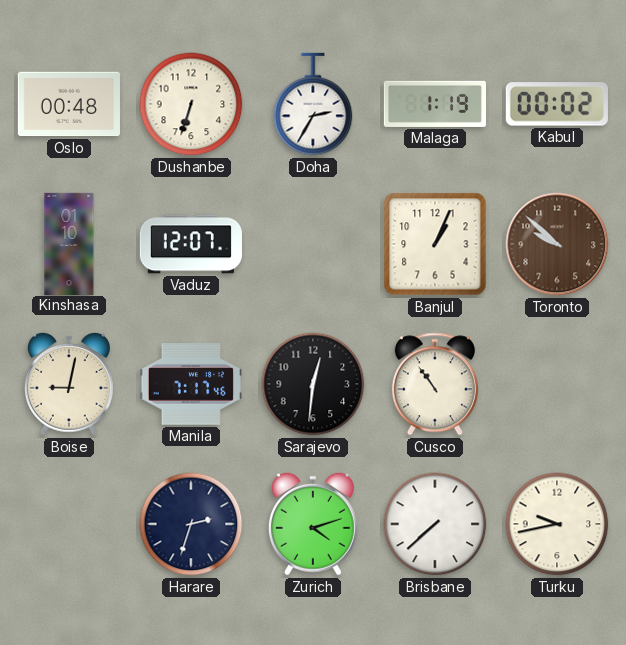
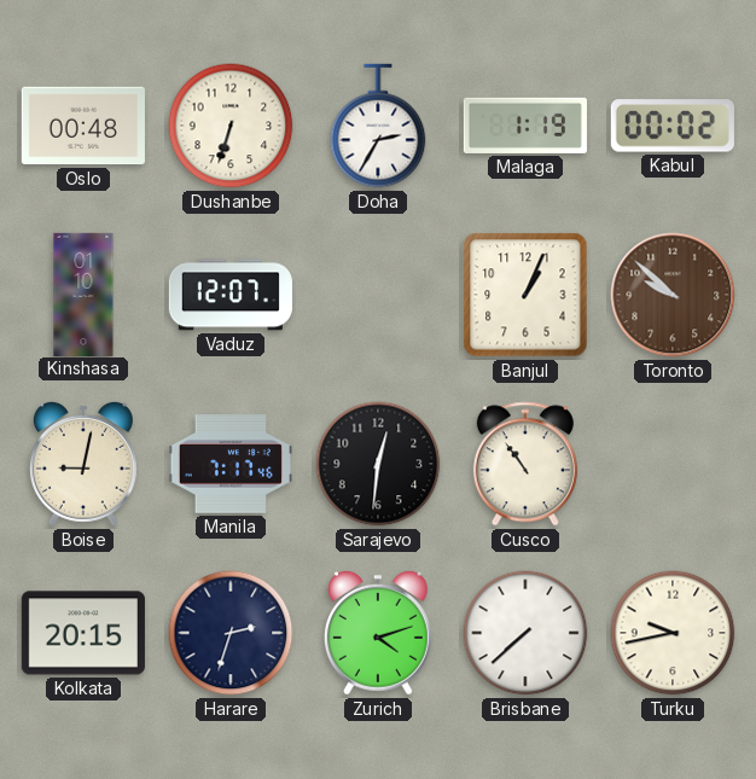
Kolkata: none -> 20:15 (83, 633)
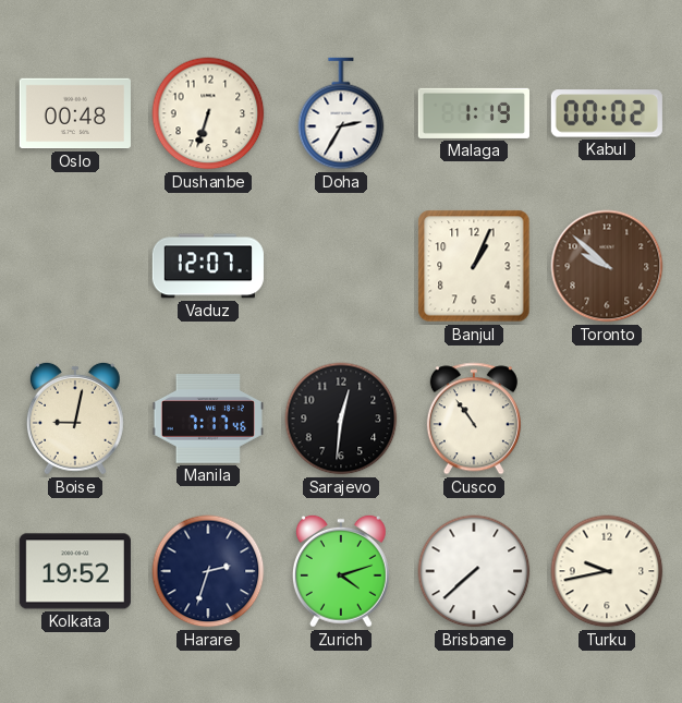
Kinshasa: 01:10 -> none (83, 293)
Kolkata: 20:15 -> 19:52 (75, 571)
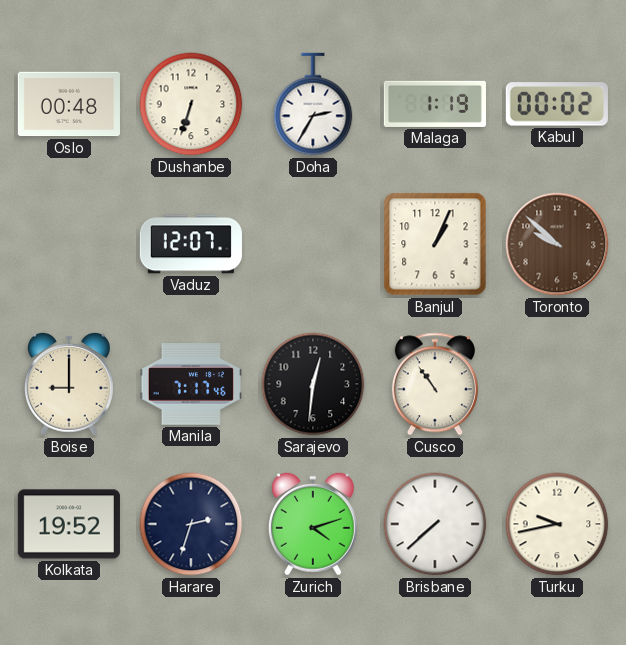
Boise: 9:02 -> 9:00 (69, 384)
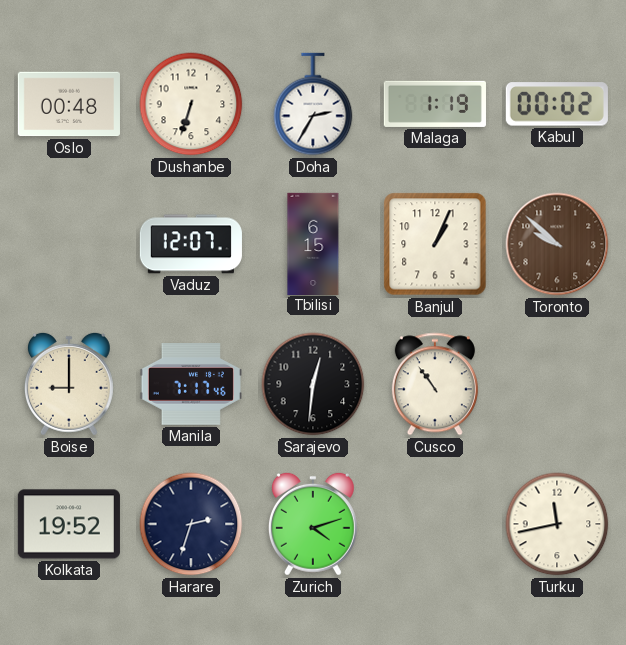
Tbilisi: none -> 6:15 (313, 243)
Brisbane: 7:38 -> none (435, 524)
Turku: 9:43 -> 11:43 (557, 524)
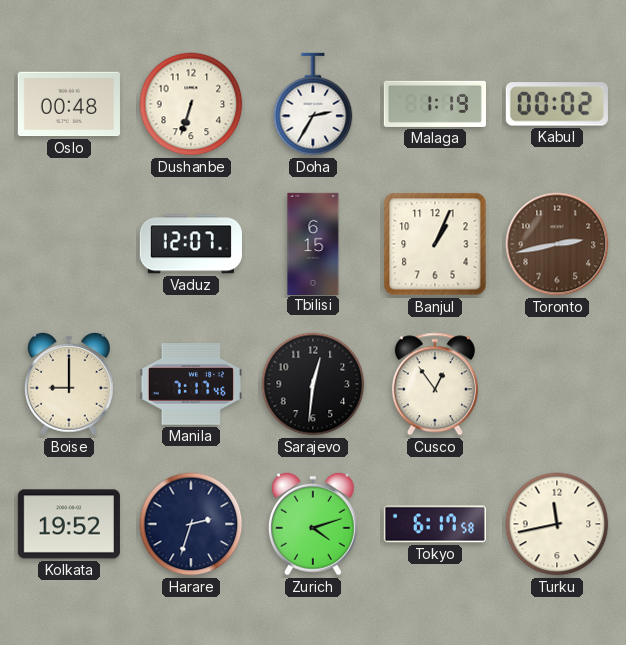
Toronto: 9:52 -> 2:43 (557, 244)
Cusco: 10:54 -> 12:54 (435, 384)
Tokyo: none -> 6:17 (435, 524)
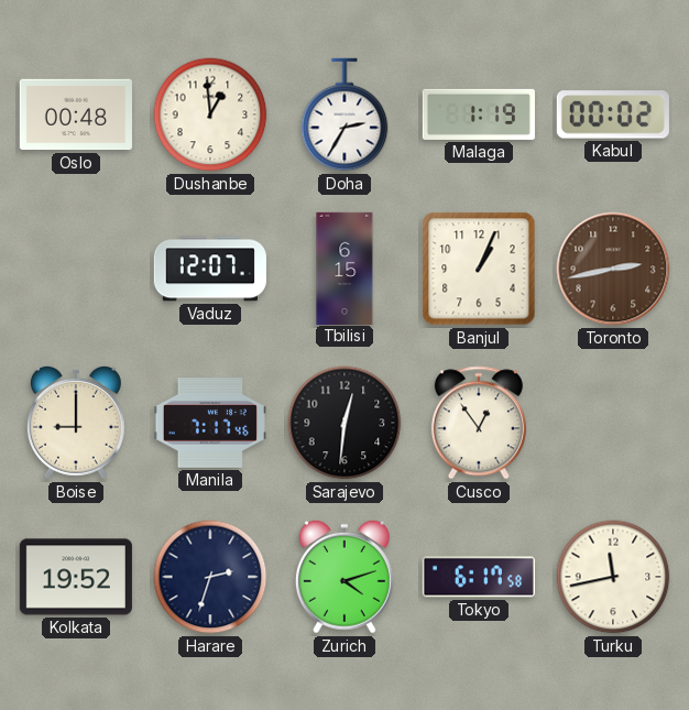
Dushanbe: 6:33 -> 12:59 (210, 114)
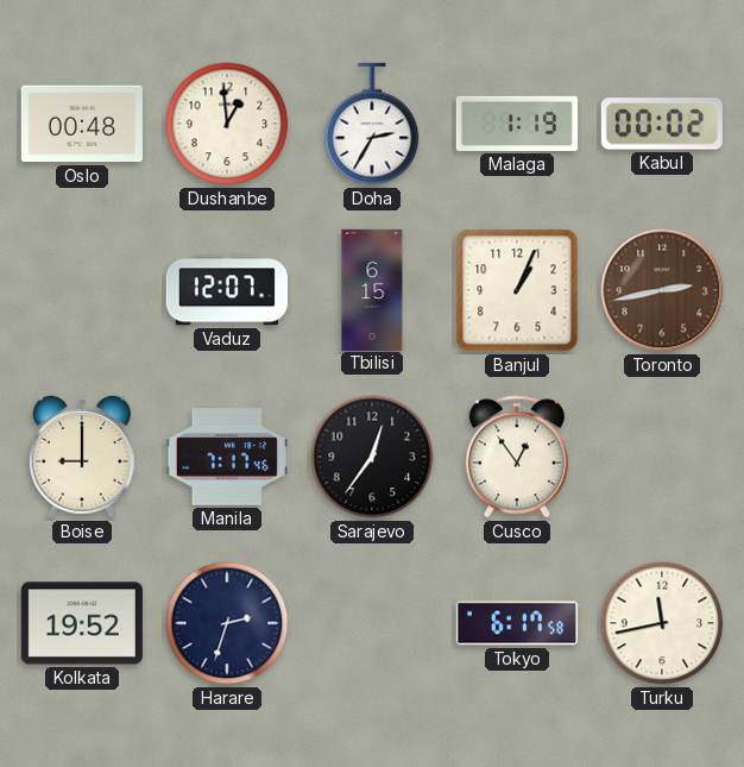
Sarajevo: 12:31 -> 12:36 (372, 457)
Zurich: 4:12 -> none (344, 577)
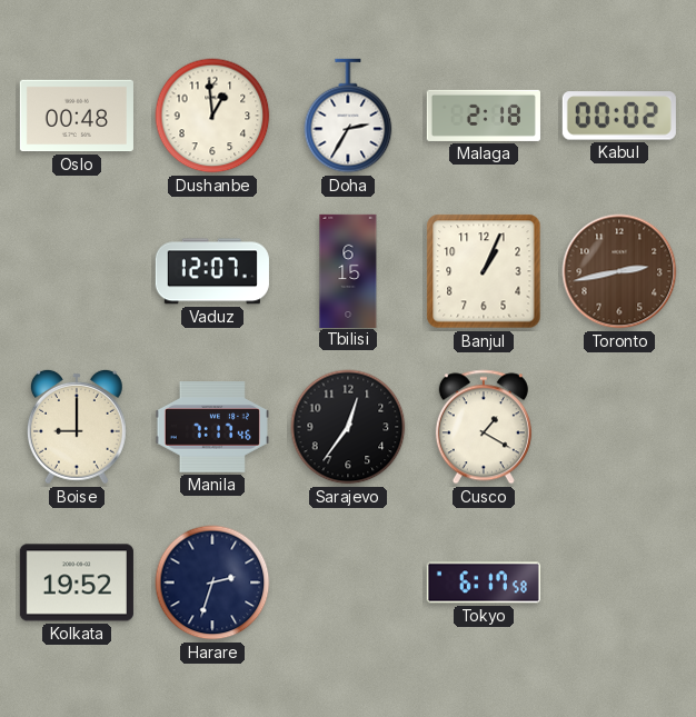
Malaga: 1:19 -> 2:18 (484, 116)
Cusco: 12:54 -> 1:20 (484, 427)
Turku: 11:43 -> none (662, 623)
